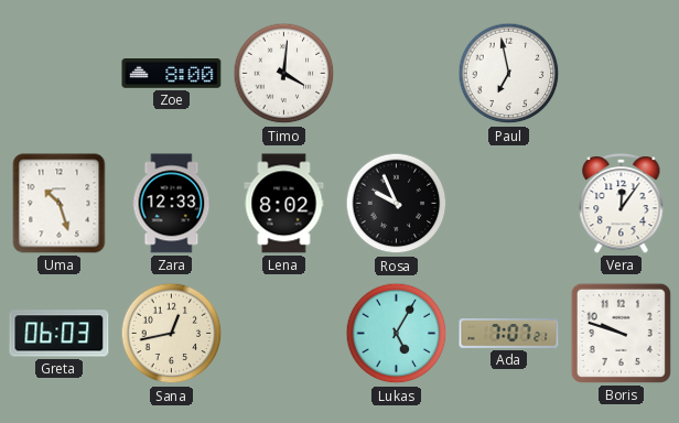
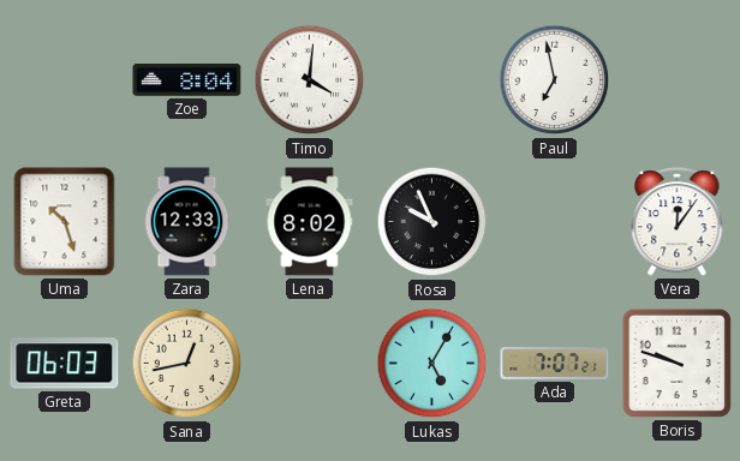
Zoe: 8:00 -> 8:04 (187, 80)
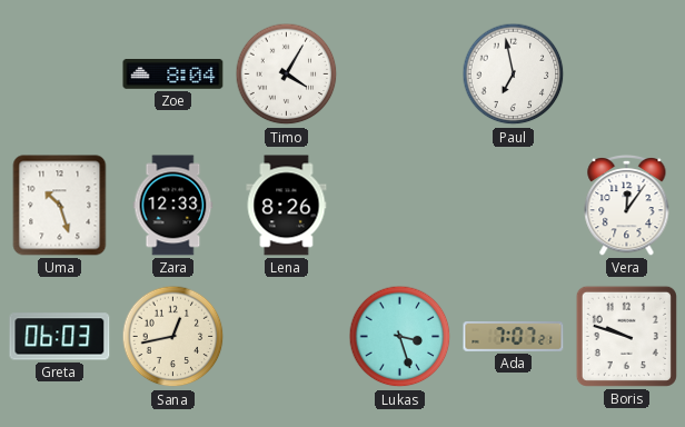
Timo: 4:01 -> 4:05 (287, 75)
Lena: 8:02 -> 8:26 (287, 206)
Rosa: 9:56 -> none (432, 222)
Lukas: 5:05 -> 3:27 (400, 337)
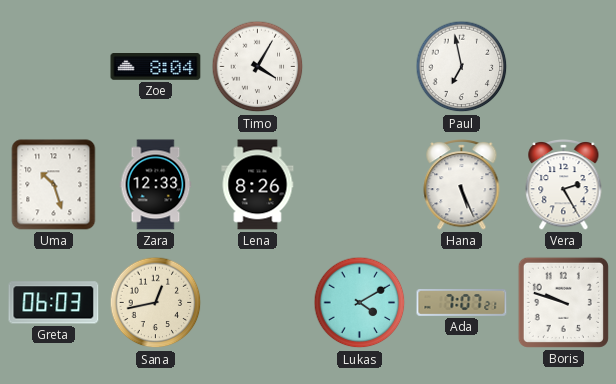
Hana: none -> 5:26 (462, 185)
Vera: 12:06 -> 2:25 (564, 185)
Lukas: 3:27 -> 4:10 (360, 303)
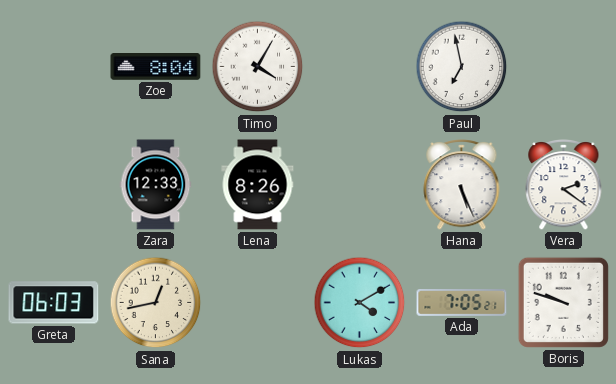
Uma: 10:27 -> none (54, 185)
Vera: 2:25 -> 2:21 (564, 185)
Ada: 7:07 -> 7:05 (462, 303)
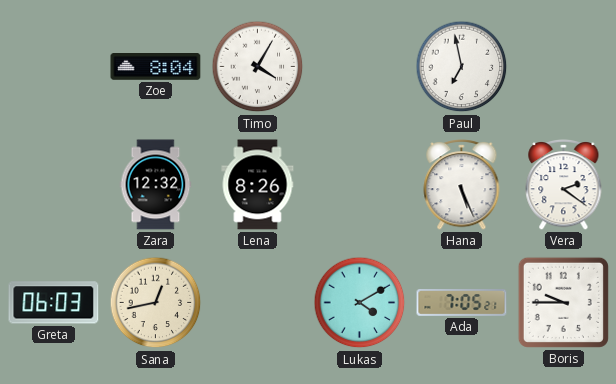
Zara: 12:33 -> 12:32 (156, 185)
Boris: 9:48 -> 9:45 (563, 302)
